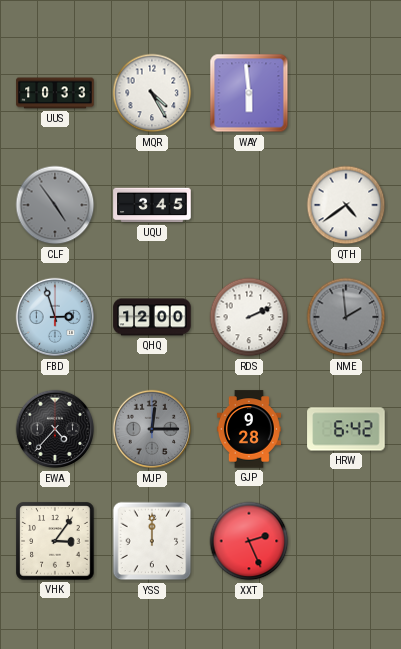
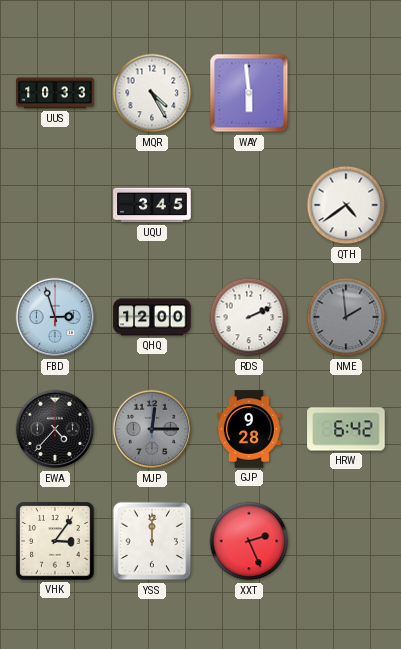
CLF: 4:54 -> none (55, 205)
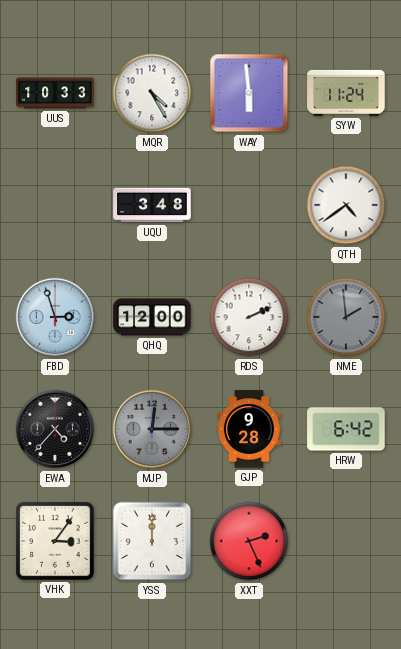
SYW: none -> 11:24 (346, 93)
UQU: 3:45 -> 3:48 (152, 205)
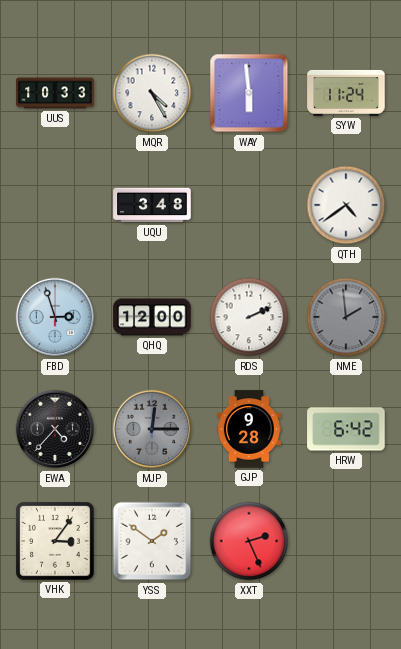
YSS: 12:00 -> 1:51 (152, 541)
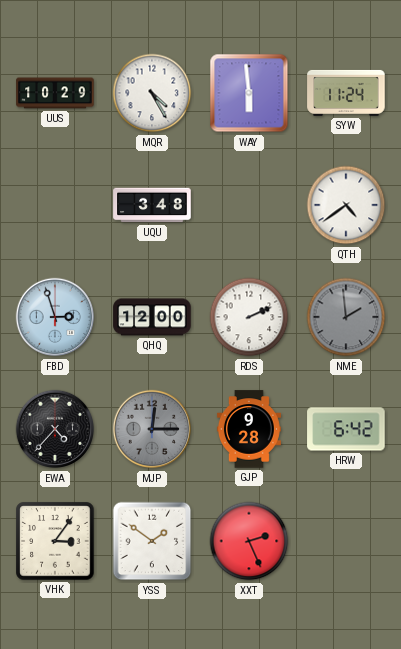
UUS: 10:33 -> 10:29 (55, 93)
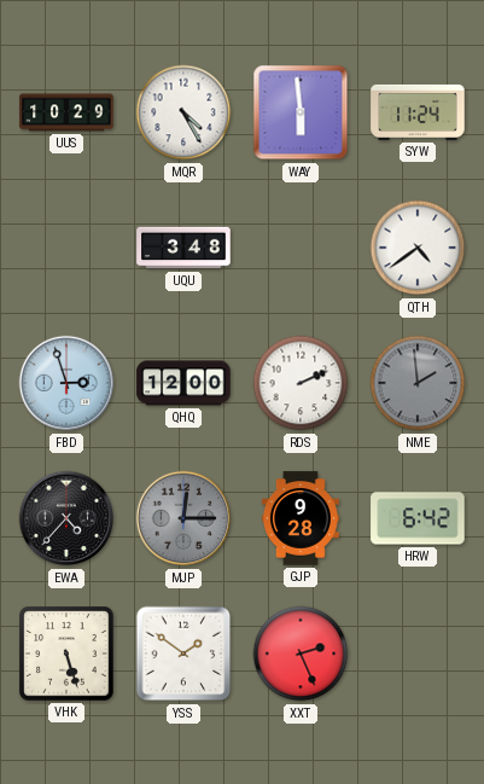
VHK: 3:06 -> 5:27 (66, 654)
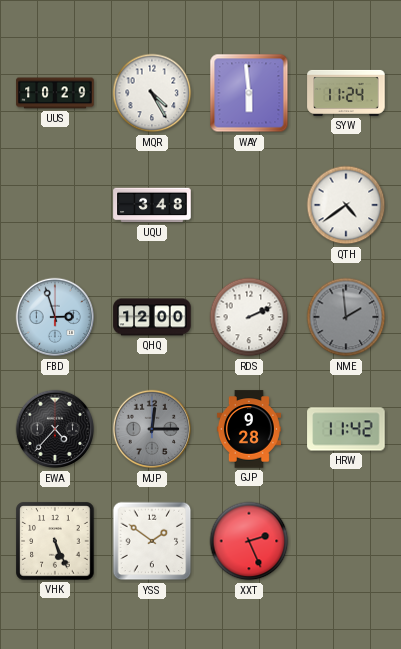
HRW: 6:42 -> 11:42 (346, 429)
VHK: 5:27 -> 5:26 (55, 541)
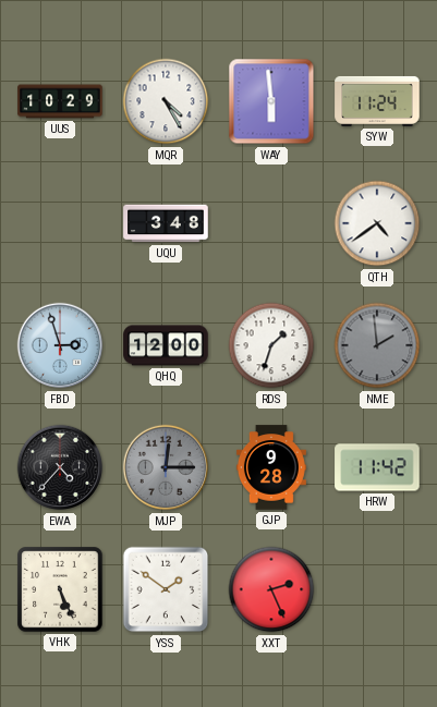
RDS: 2:11 -> 1:33 (271, 345)
